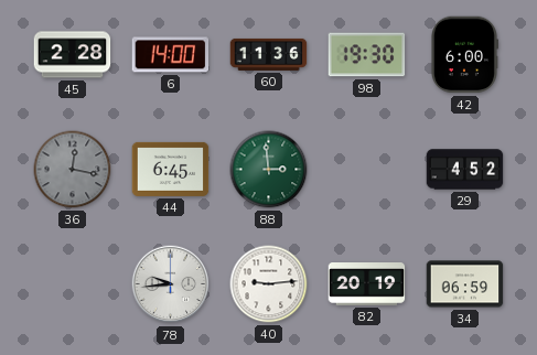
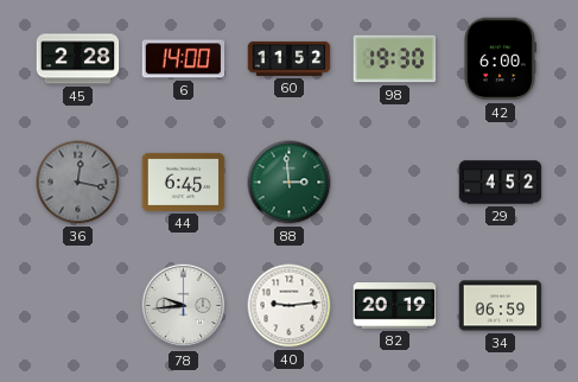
60: 11:36 -> 11:52 (290, 58)
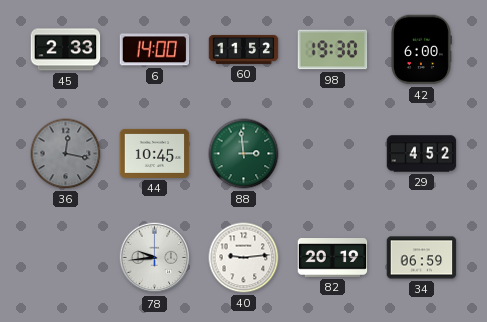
45: 2:28 -> 2:33 (66, 50)
44: 6:45 -> 10:45 (155, 153)
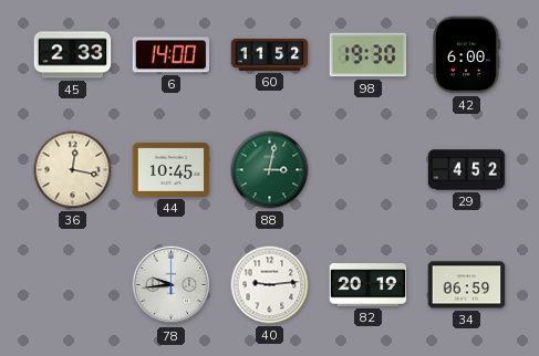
36 dial: grey -> cream (73, 170)
88: 2:59 -> 3:02 (270, 170)
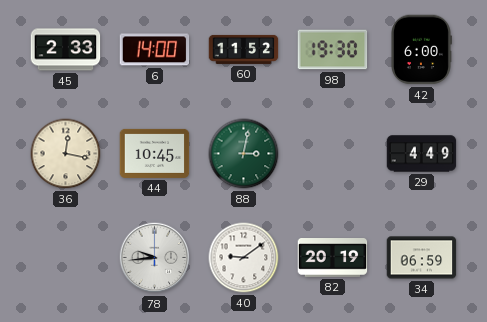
29: 4:52 -> 4:49 (422, 154)
40: 9:14 -> 9:09 (244, 258)
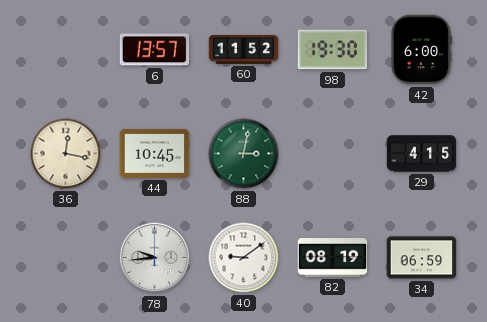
45: 2:33 -> none (66, 50)
6: 14:00 -> 13:57 (155, 50)
29: 4:49 -> 4:15 (422, 154)
82: 20:19 -> 08:19 (333, 258)
